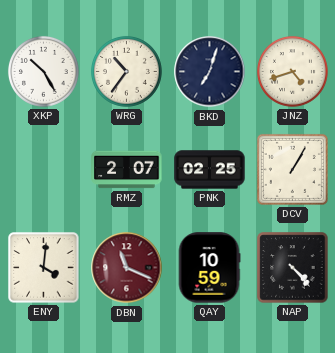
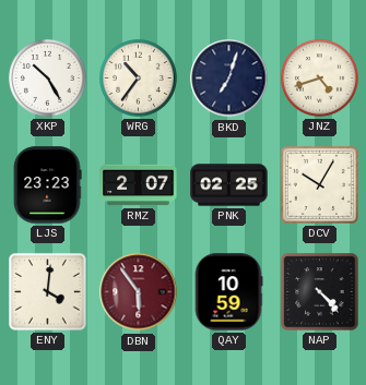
LJS: none -> 23:23 (47, 185)
DCV: 1:05 -> 10:05 (319, 184)
DBN: 11:19 -> 5:54 (139, 292)
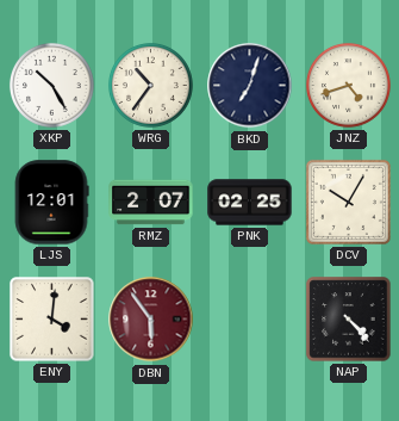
LJS: 23:23 -> 12:01 (51, 203)
QAY: 10:59 -> none (228, 292)
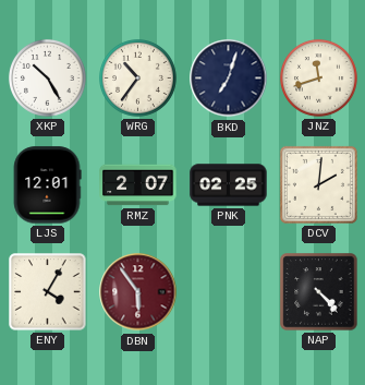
JNZ: 4:42 -> 11:42 (318, 77)
DCV: 10:05 -> 2:01 (318, 184)
ENY: 4:01 -> 4:05 (48, 292)
